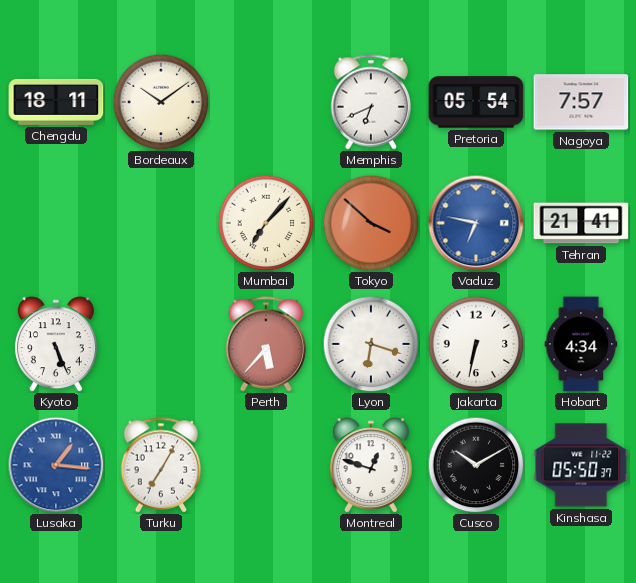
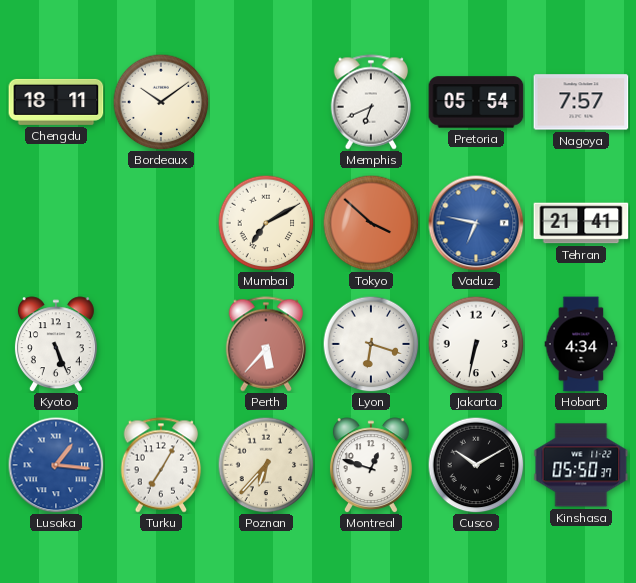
Mumbai: 7:07 -> 7:10 (266, 223)
Poznan: none -> 6:37 (266, 465)
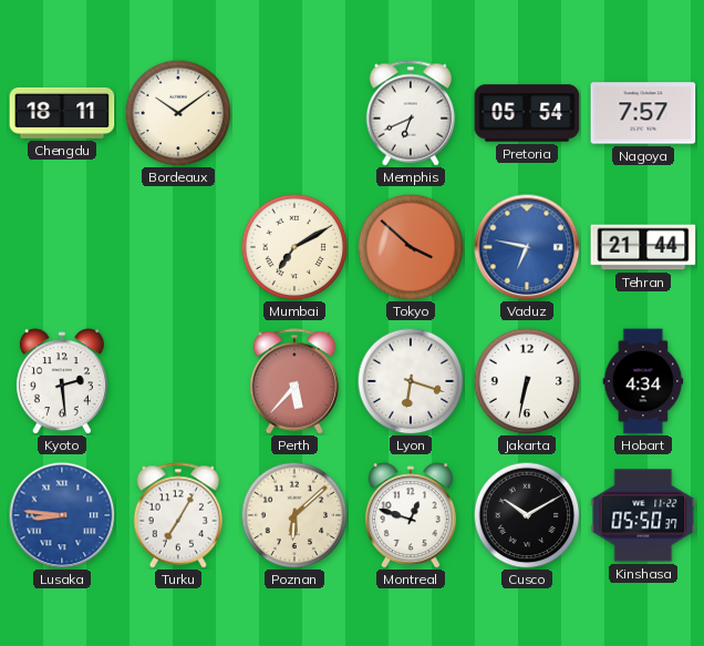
Tehran: 21:41 -> 21:44 (643, 247)
Kyoto: 5:26 -> 2:29 (62, 381)
Lusaka: 1:16 -> 8:46 (62, 515)
Poznan: 6:37 -> 6:08 (294, 515)
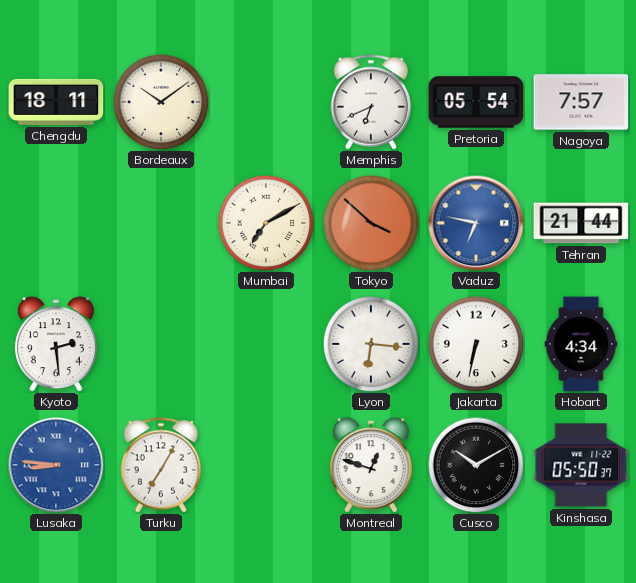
Perth: 5:37 -> none (294, 381)
Lyon: 6:18 -> 6:16 (371, 344)
Poznan: 6:08 -> none (294, 515)
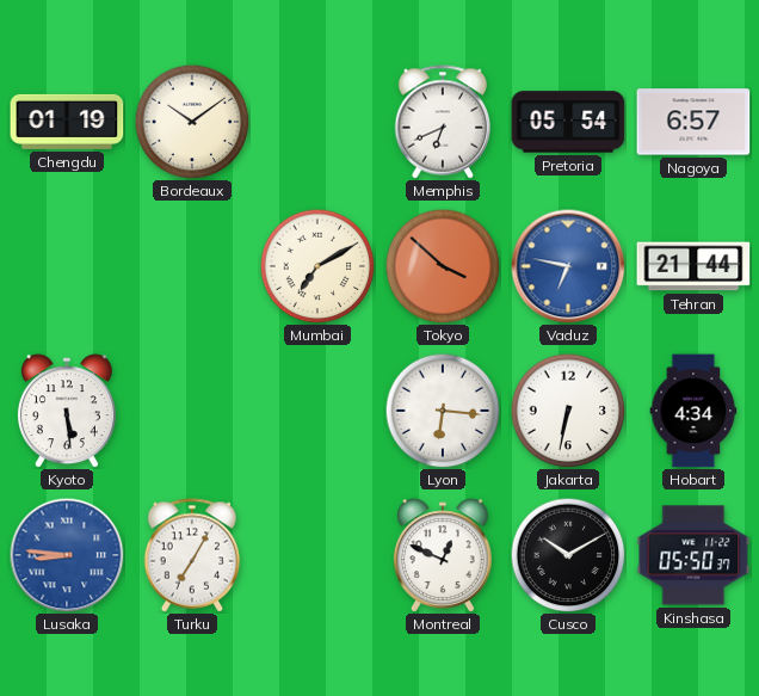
Chengdu: 18:11 -> 01:19 (67, 122)
Nagoya: 7:57 -> 6:57 (693, 122)
Kyoto: 2:29 -> 5:29 (67, 411)
Montreal: 12:48 -> 12:49 (443, 555)
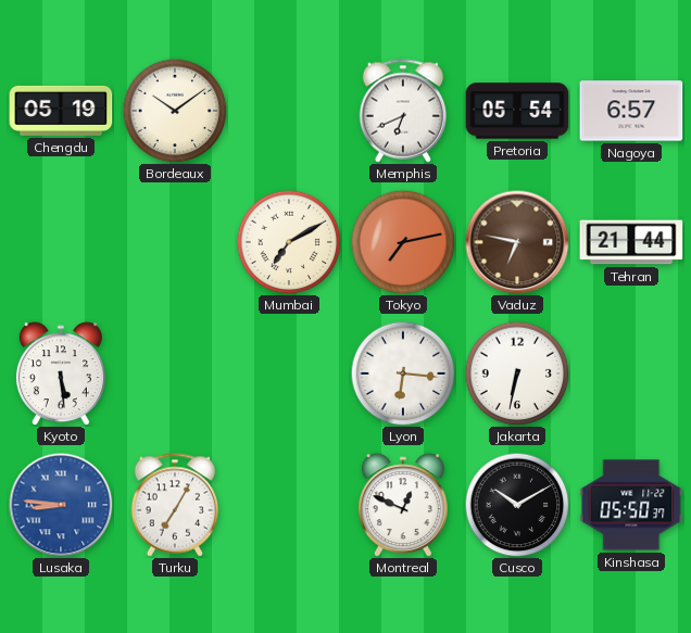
Chengdu: 01:19 -> 05:19 (61, 111)
Tokyo: 3:52 -> 7:13 (403, 242)
Vaduz dial: blue -> brown (517, 242)
Hobart: 4:34 -> none (693, 411)
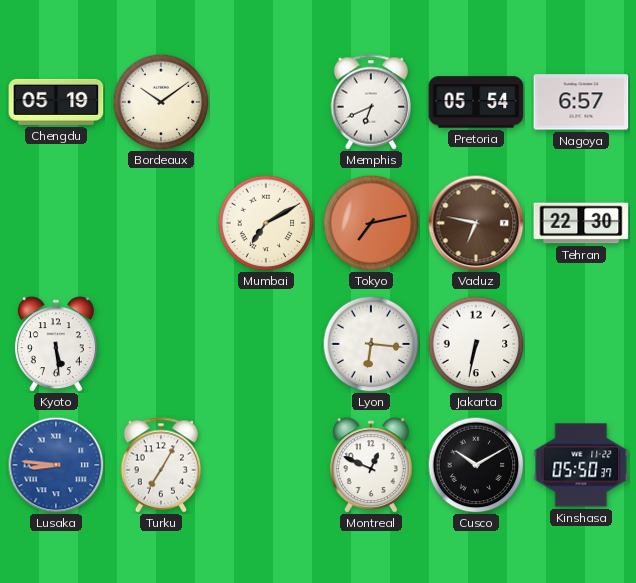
Tehran: 21:44 -> 22:30 (581, 223)
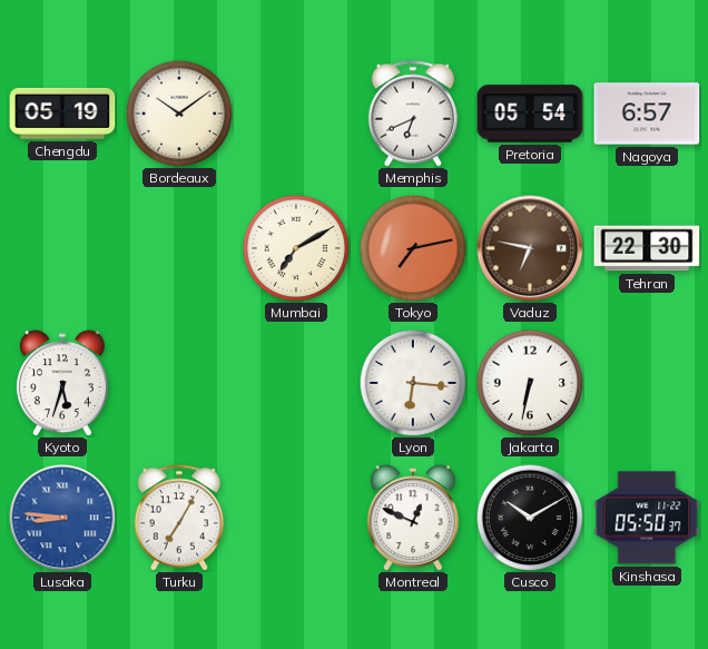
Kyoto: 5:29 -> 5:33 (62, 383)
